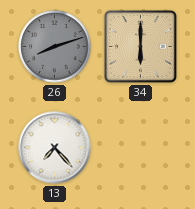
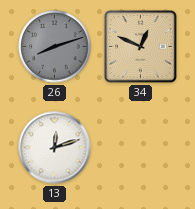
34: 6:00 -> 12:49 (141, 47)
13: 7:23 -> 12:12 (55, 148)
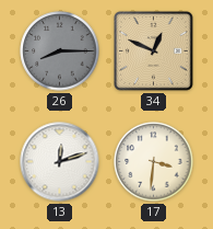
26: 8:12 -> 8:15 (60, 51)
17: none -> 3:31 (154, 162)
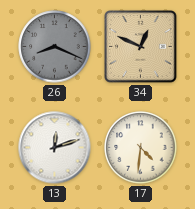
26: 8:15 -> 8:19 (55, 47)
17: 3:31 -> 4:31 (141, 148)
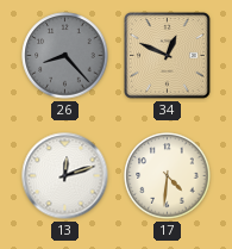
26: 8:19 -> 8:23 (65, 56)
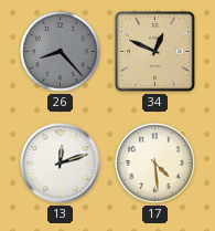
17: 4:31 -> 4:29 (155, 164)
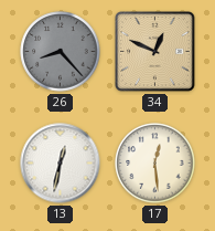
13: 12:12 -> 12:32 (61, 164)
17: 4:29 -> 12:29 (155, 164)
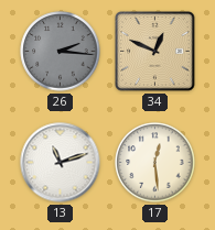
26: 8:23 -> 2:16 (61, 52)
13: 12:32 -> 11:12 (61, 163)
